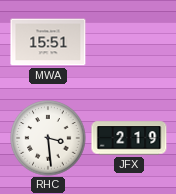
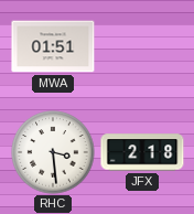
MWA: 15:51 -> 01:51 (53, 46)
JFX: 2:19 -> 2:18 (142, 152)
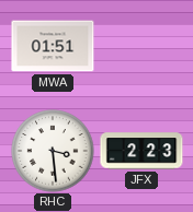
JFX: 2:18 -> 2:23 (141, 151)
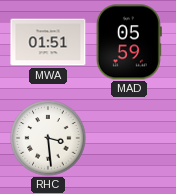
MAD: none -> 05:59 (129, 42)
JFX: 2:23 -> none (141, 151)
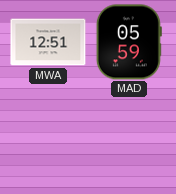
MWA: 01:51 -> 12:51 (48, 42)
RHC: 3:29 -> none (48, 138)
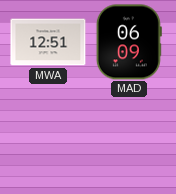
MAD: 05:59 -> 06:09 (129, 42)
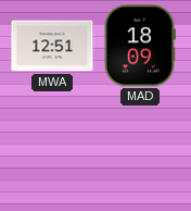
MAD: 06:09 -> 18:09 (140, 46)
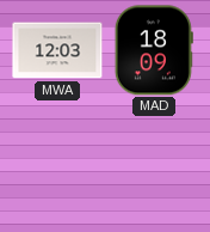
MWA: 12:51 -> 12:03 (57, 50)
